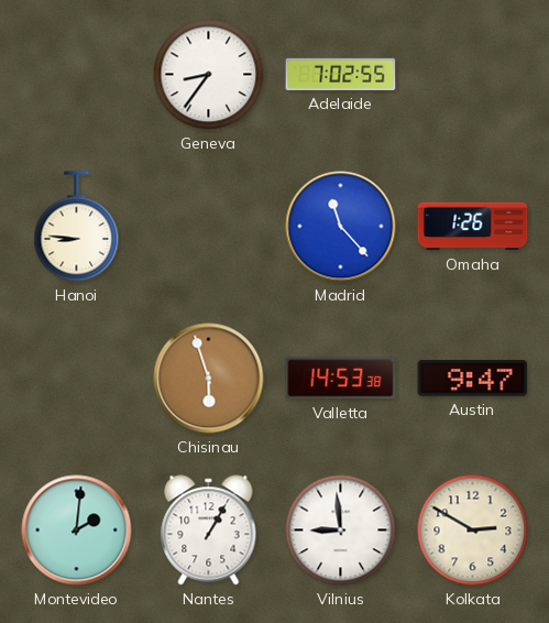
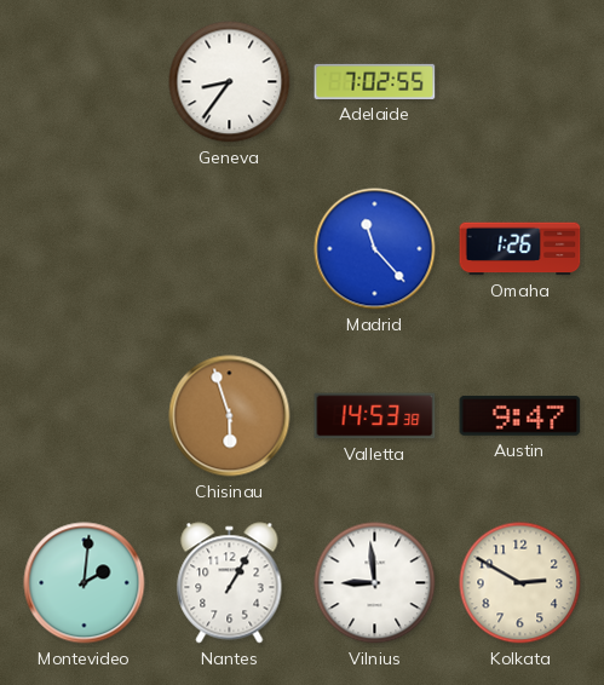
Hanoi: 8:46 -> none (77, 227)
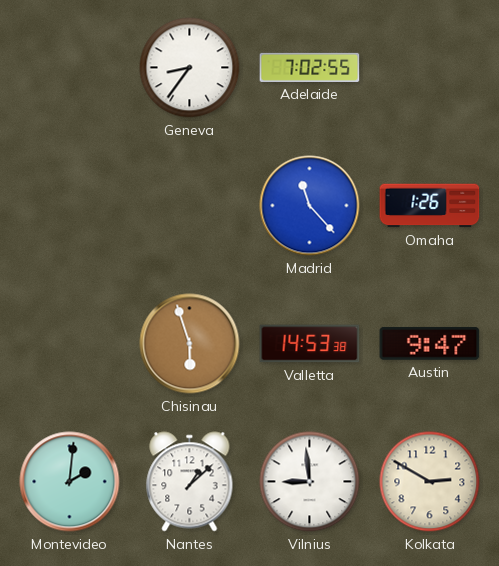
Nantes: 1:05 -> 1:08 (190, 482)
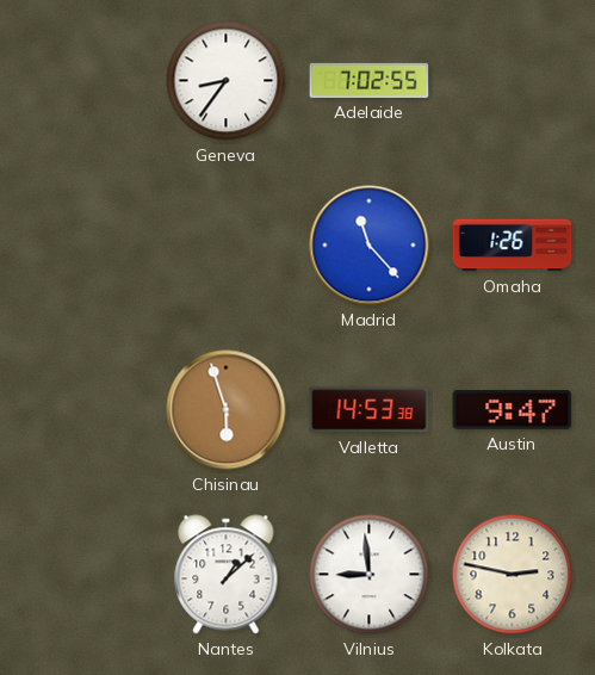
Montevideo: 2:01 -> none (70, 482)
Kolkata: 2:50 -> 2:47 (513, 575)
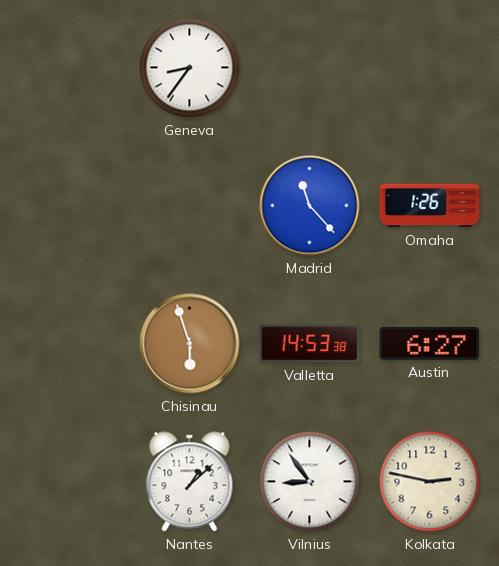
Adelaide: 7:02 -> none (370, 80)
Austin: 9:47 -> 6:27 (430, 343)
Vilnius: 8:59 -> 8:54 (310, 482)
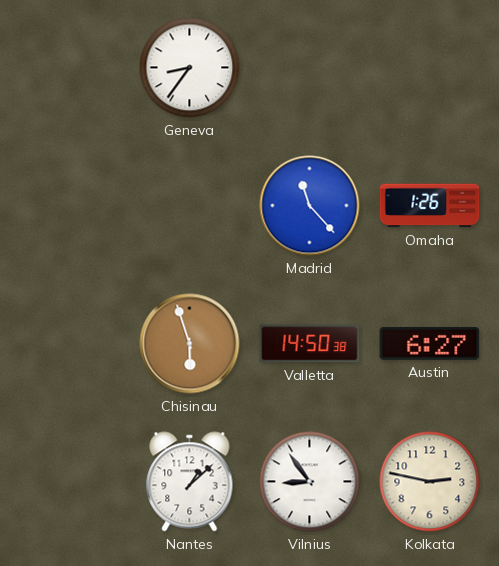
Valletta: 14:53 -> 14:50 (310, 344)
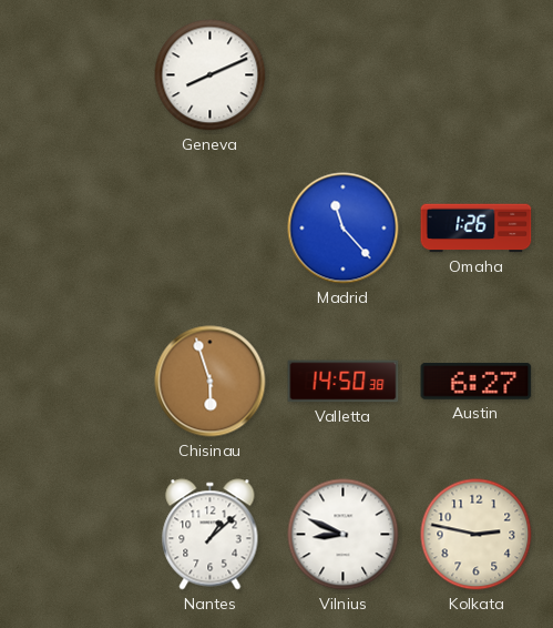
Geneva: 8:36 -> 8:11 (211, 75)
Vilnius: 8:54 -> 8:49 (344, 535)
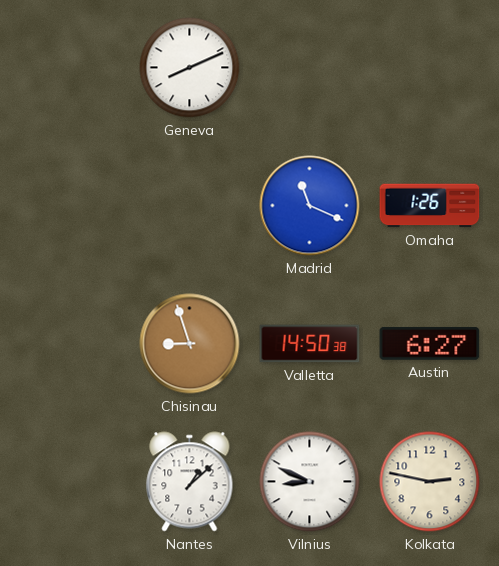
Madrid: 11:23 -> 11:19 (310, 206)
Chisinau: 5:57 -> 8:57 (190, 344)
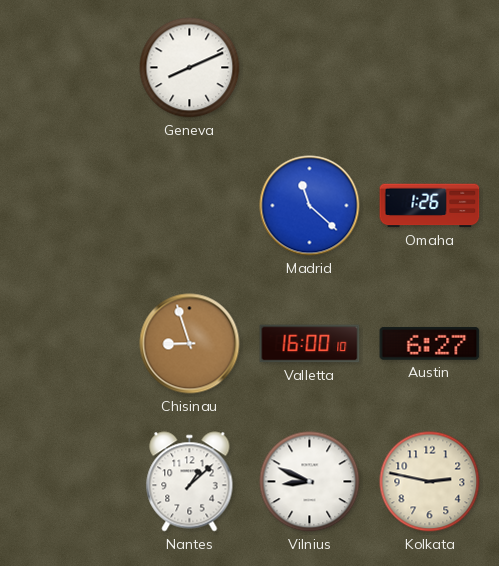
Madrid: 11:19 -> 11:22 (310, 206)
Valletta: 14:50 -> 16:00 (310, 344)
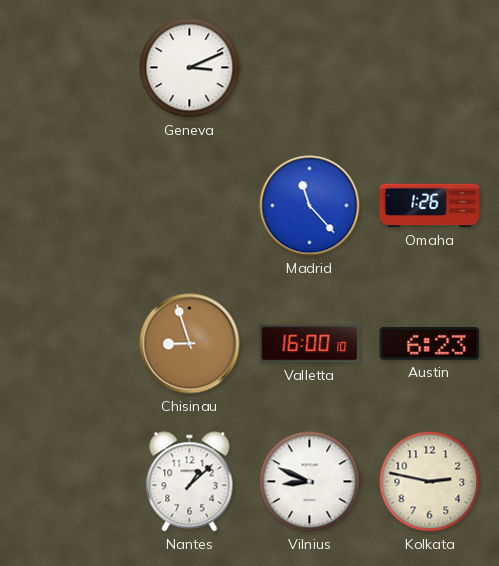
Geneva: 8:11 -> 3:11 (190, 68)
Madrid: 11:22 -> 11:23 (310, 206)
Austin: 6:27 -> 6:23 (430, 343)
